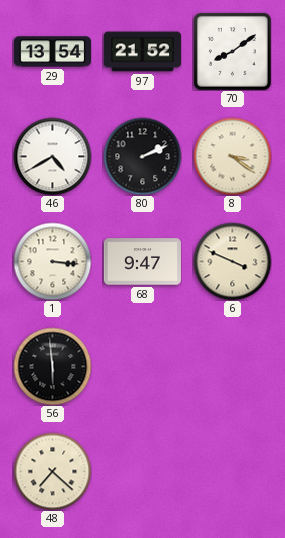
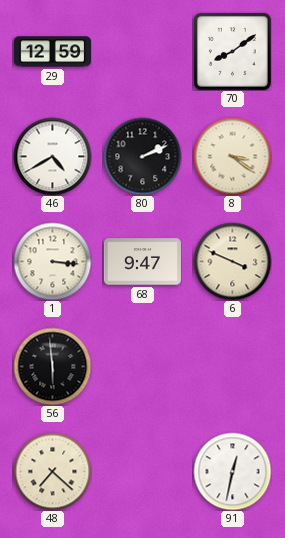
29: 13:54 -> 12:59 (52, 52)
97: 21:52 -> none (142, 52)
91: none -> 12:32 (232, 471)
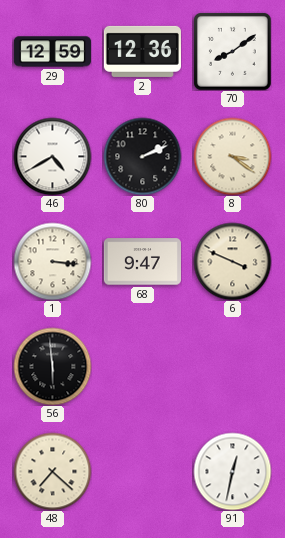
2: none -> 12:36 (142, 51)
